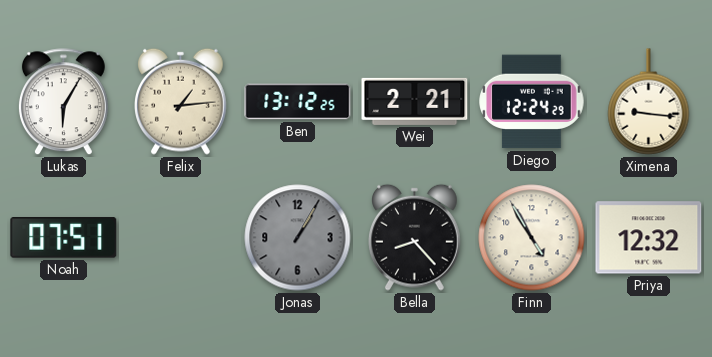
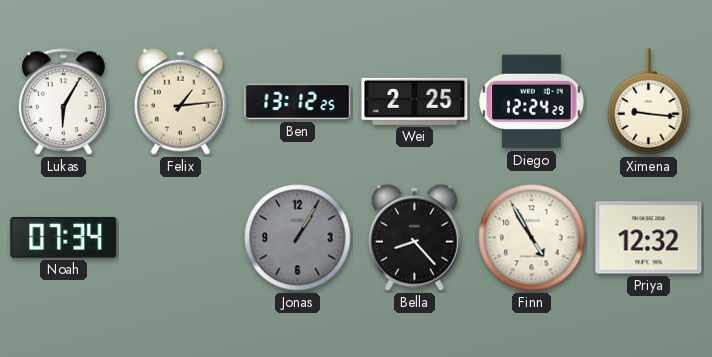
Wei: 2:21 -> 2:25 (415, 101)
Noah: 07:51 -> 07:34 (64, 238)
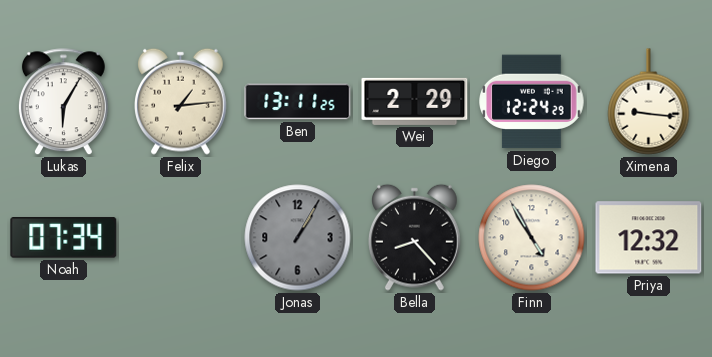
Ben: 13:12 -> 13:11 (298, 102)
Wei: 2:25 -> 2:29 (415, 101)
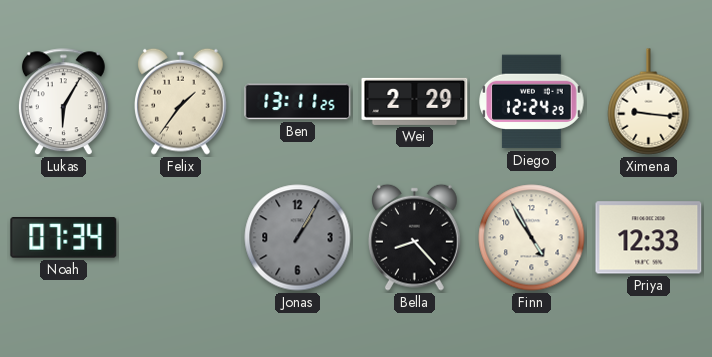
Felix: 1:14 -> 1:36 (181, 101)
Priya: 12:32 -> 12:33 (649, 238)
